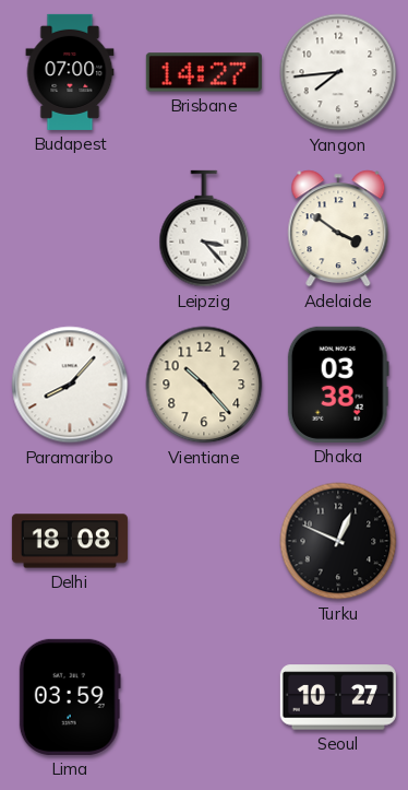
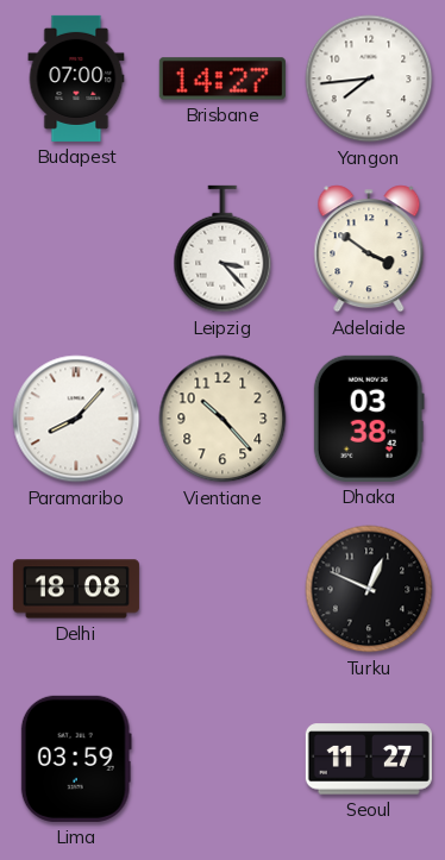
Seoul: 10:27 -> 11:27 (369, 759)
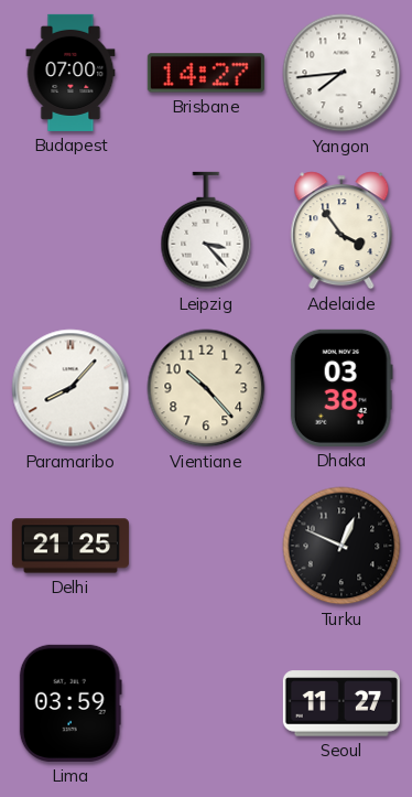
Adelaide: 3:51 -> 3:54 (341, 230)
Delhi: 18:08 -> 21:25 (71, 546)
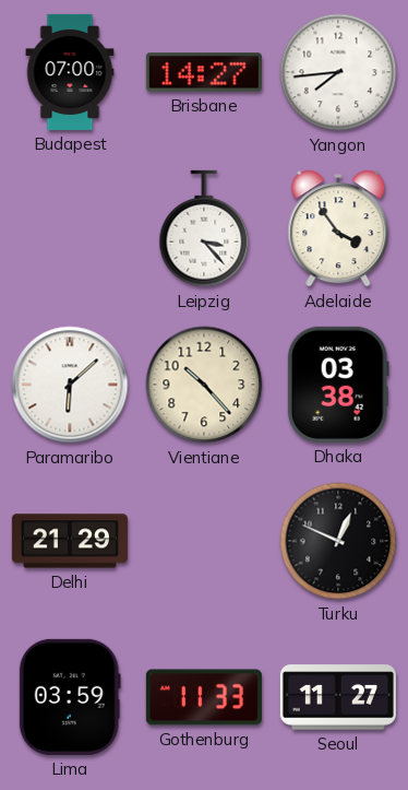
Paramaribo: 8:07 -> 6:08 (70, 385)
Delhi: 21:25 -> 21:29 (70, 541)
Gothenburg: none -> 11:33 (204, 697)
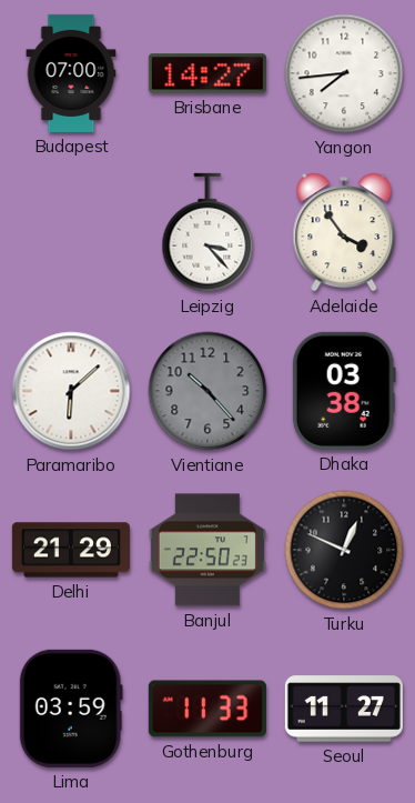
Vientiane dial: cream -> grey (207, 391)
Banjul: none -> 22:50 (207, 550)
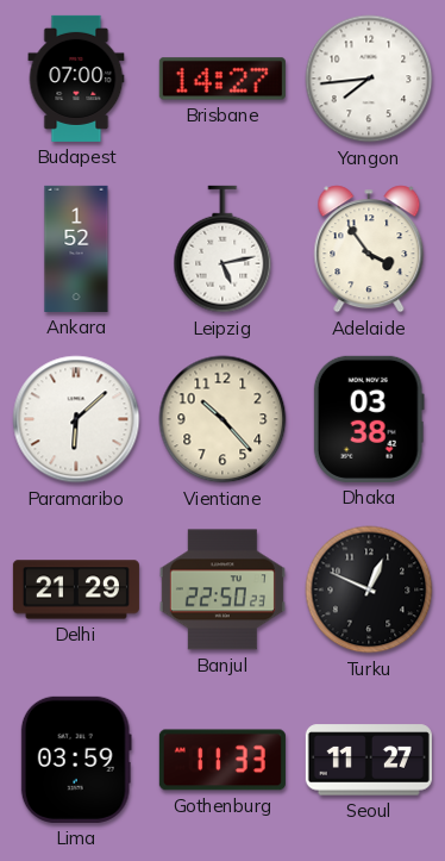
Ankara: none -> 1:52 (76, 249)
Leipzig: 3:23 -> 5:13 (223, 249)
Vientiane dial: grey -> cream (223, 419)
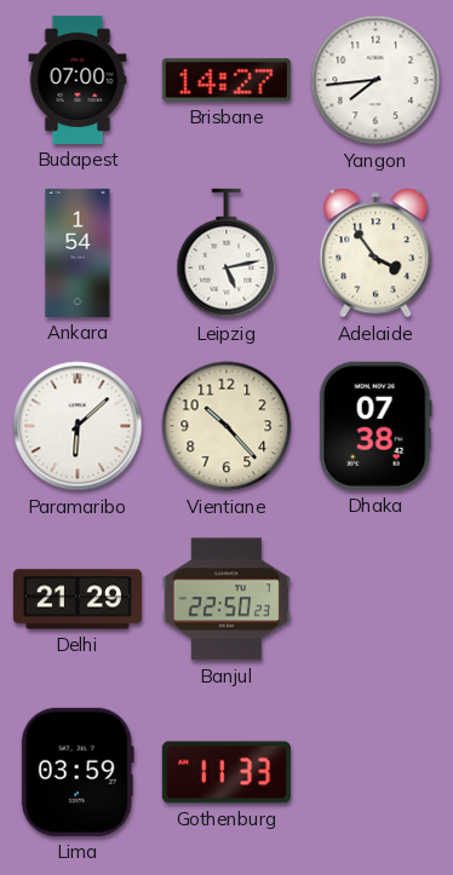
Ankara: 1:52 -> 1:54 (78, 253)
Dhaka: 03:38 -> 07:38 (375, 426)
Turku: 12:49 -> none (369, 589)
Seoul: 11:27 -> none (369, 760)
